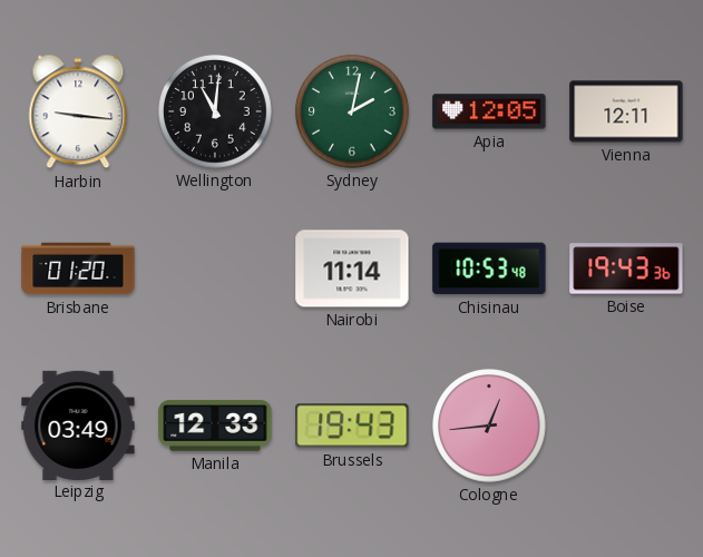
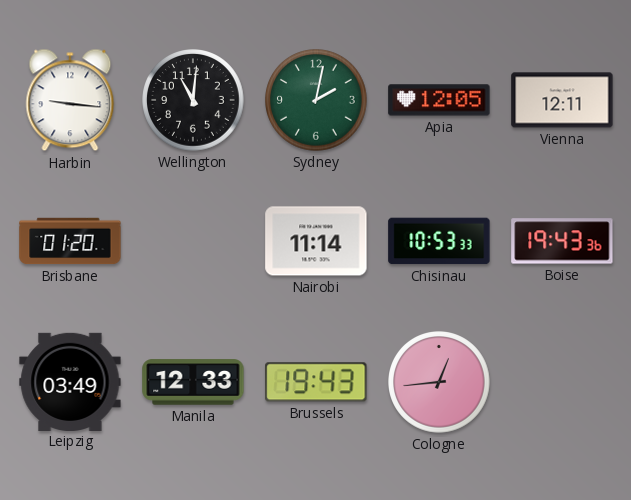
Chisinau: 10:53:48 -> 10:53:33 (439, 241)
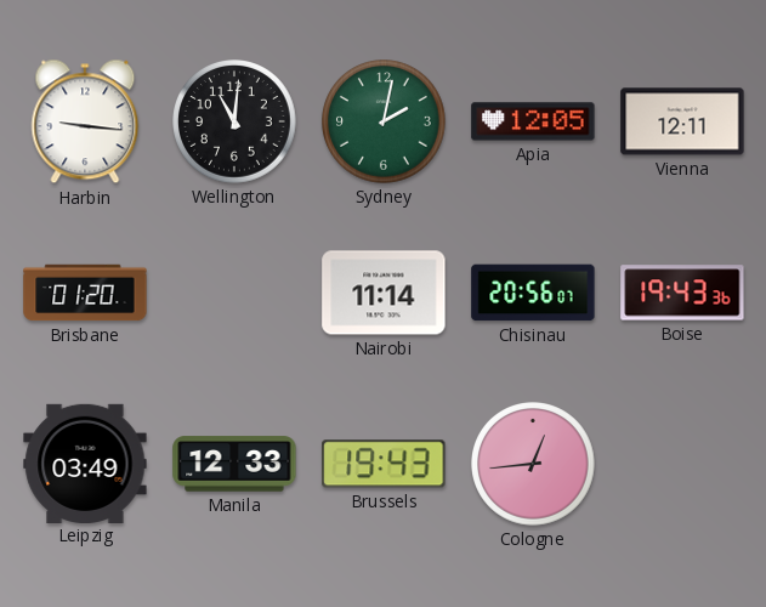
Chisinau: 10:53 -> 20:56 (533, 293)
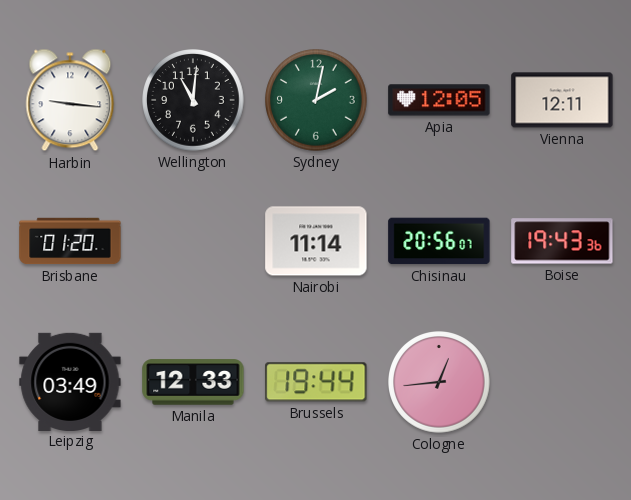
Brussels: 19:43 -> 19:44 (316, 382)
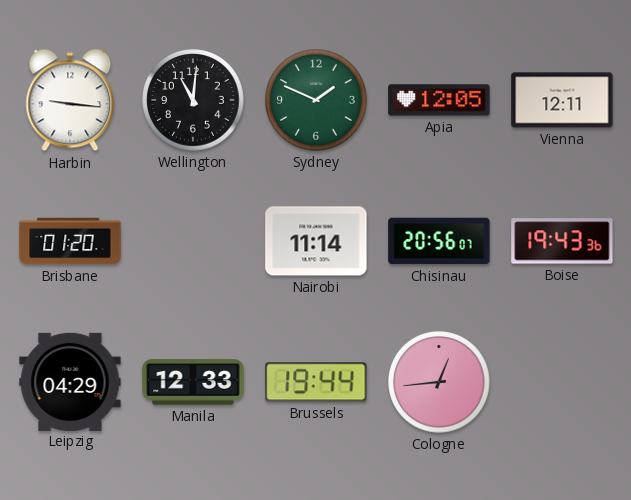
Sydney: 2:02 -> 1:49 (316, 100)
Leipzig: 03:49 -> 04:29 (70, 381)
